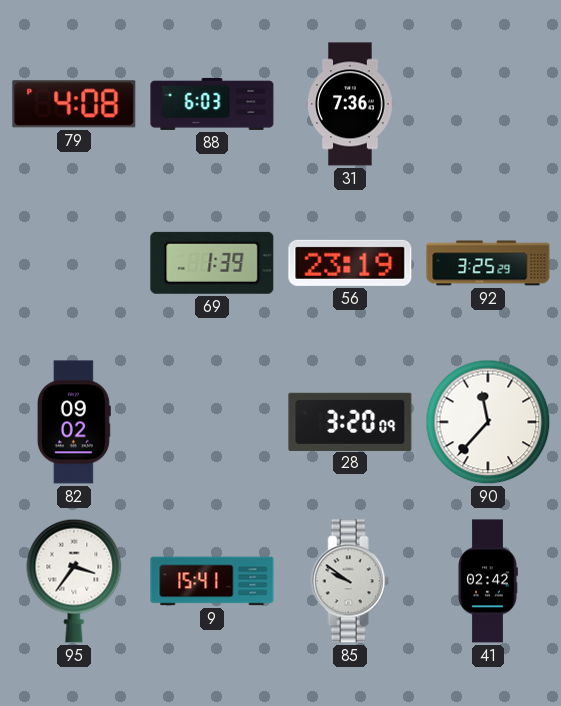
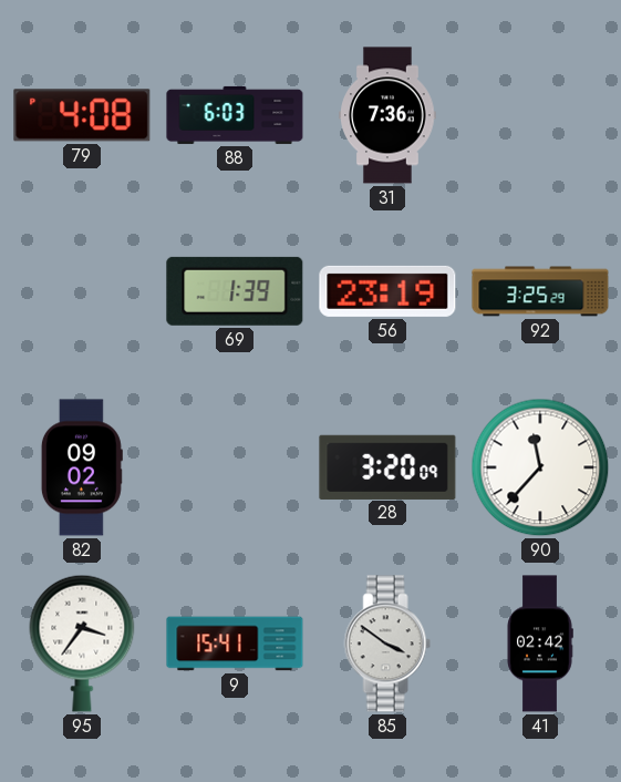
85: 9:51 -> 3:51 (387, 644)
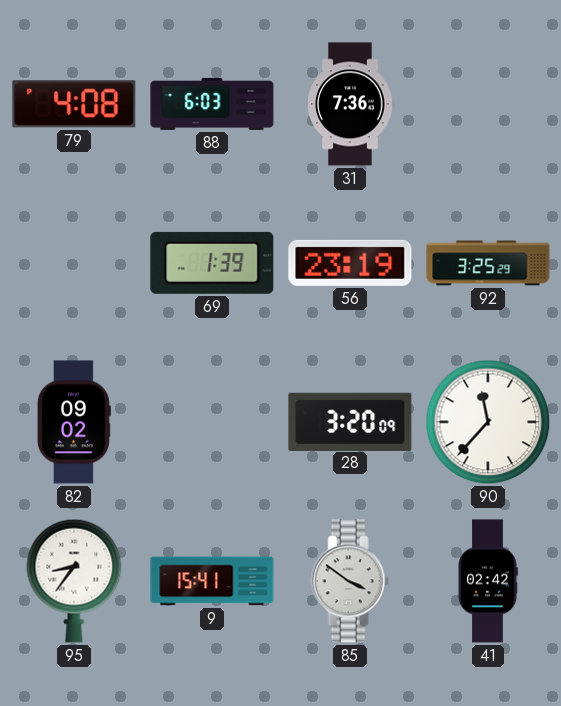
95: 3:36 -> 8:36 (74, 581)
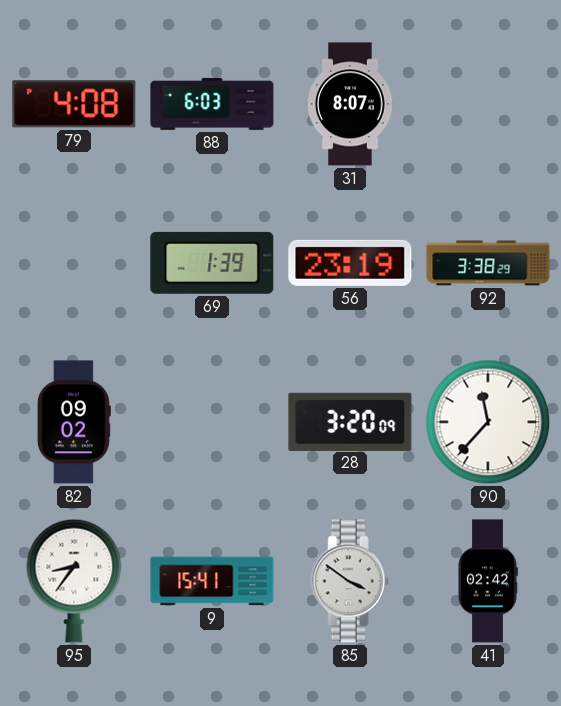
31: 7:36 -> 8:07 (350, 104)
92: 3:25 -> 3:38 (488, 263)
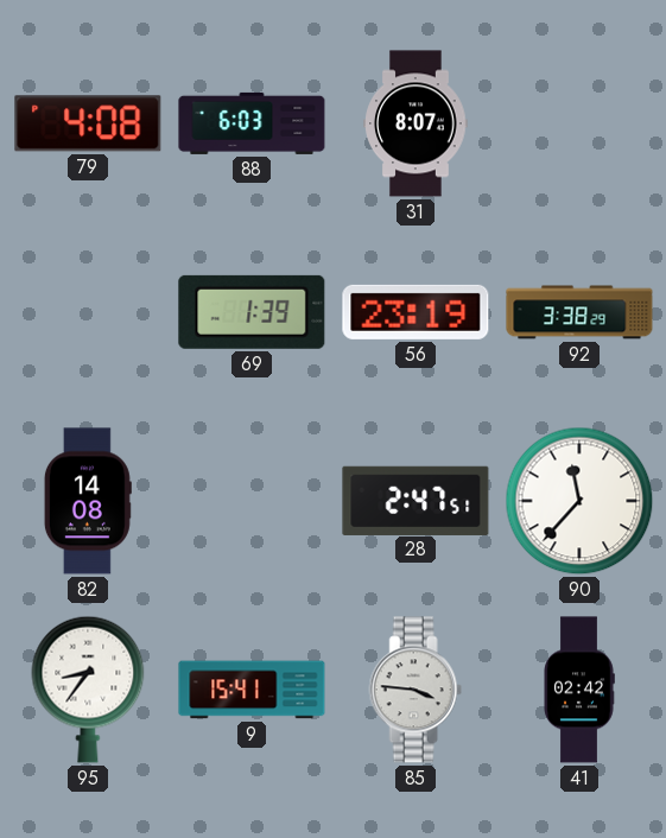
82: 09:02 -> 14:08 (88, 501)
28: 3:20 -> 2:47 (416, 500)
85: 3:51 -> 3:46 (416, 690)
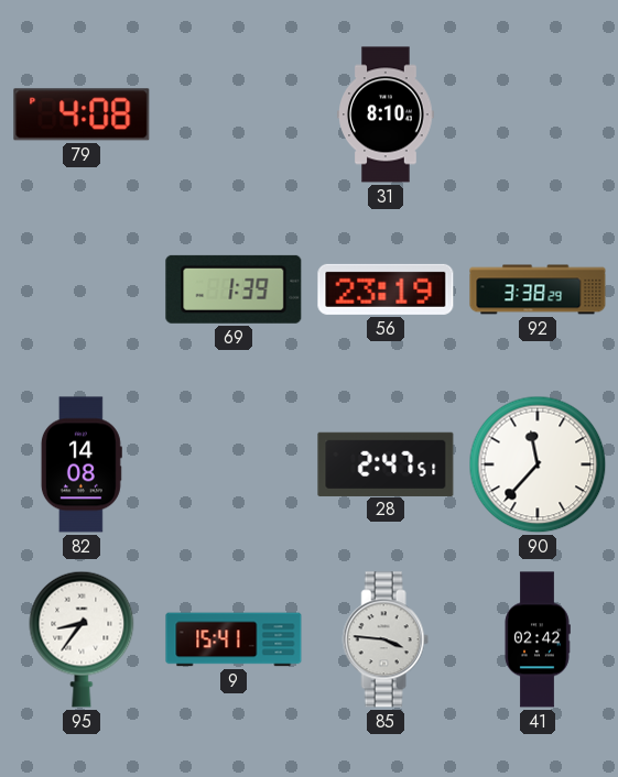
88: 6:03 -> none (252, 123)
31: 8:07 -> 8:10 (386, 114)
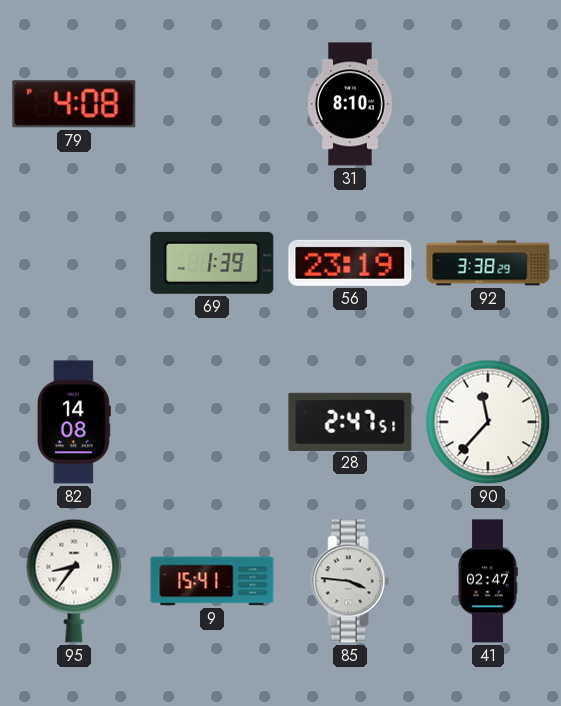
41: 02:42 -> 02:47 (488, 581)
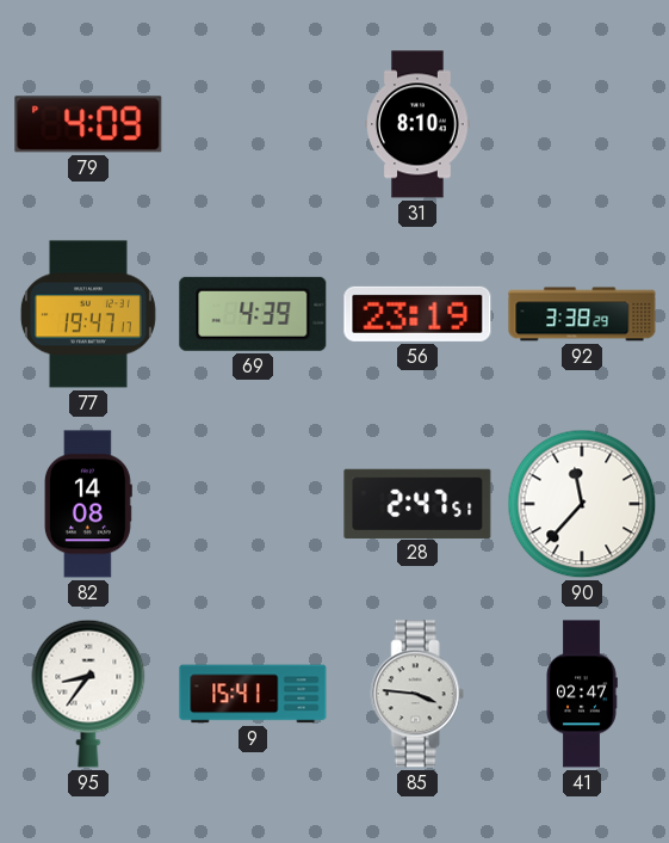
79: 4:08 -> 4:09 (88, 124)
77: none -> 19:47 (88, 314)
69: 1:39 -> 4:39 (253, 314)
